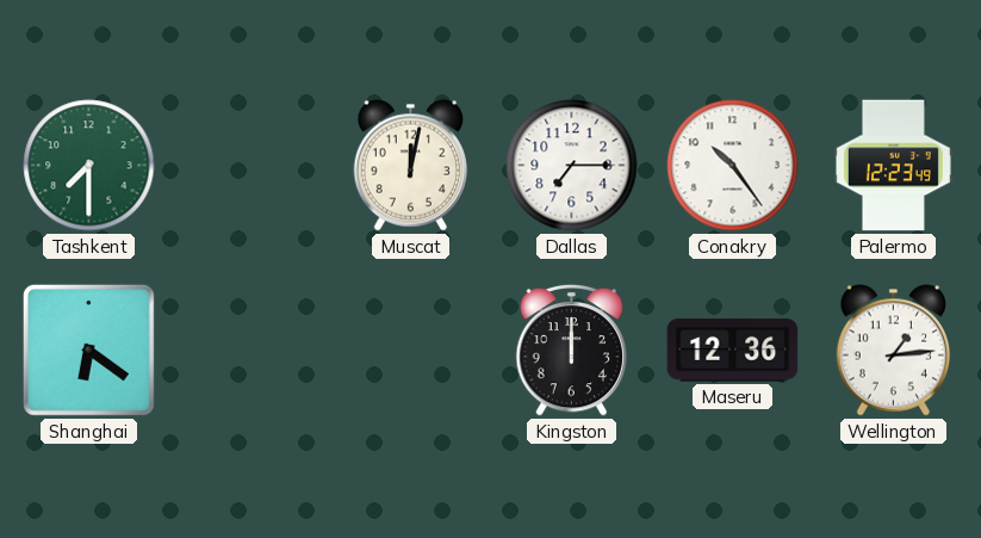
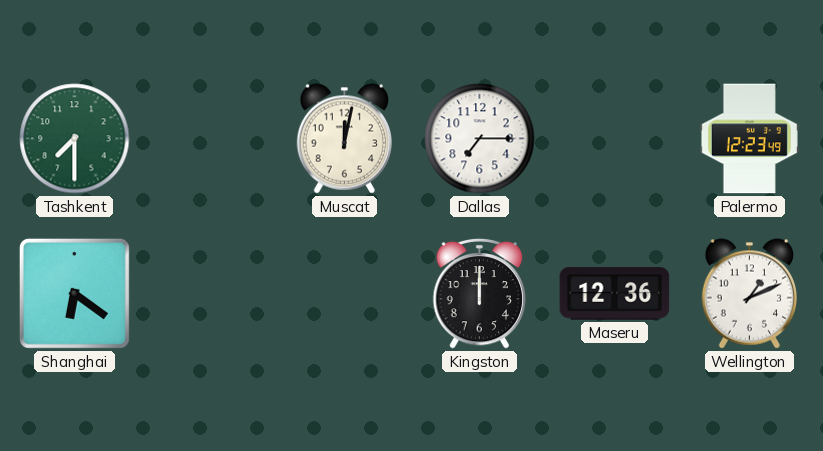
Conakry: 10:24 -> none (733, 166)
Wellington: 1:14 -> 1:11 (749, 294)
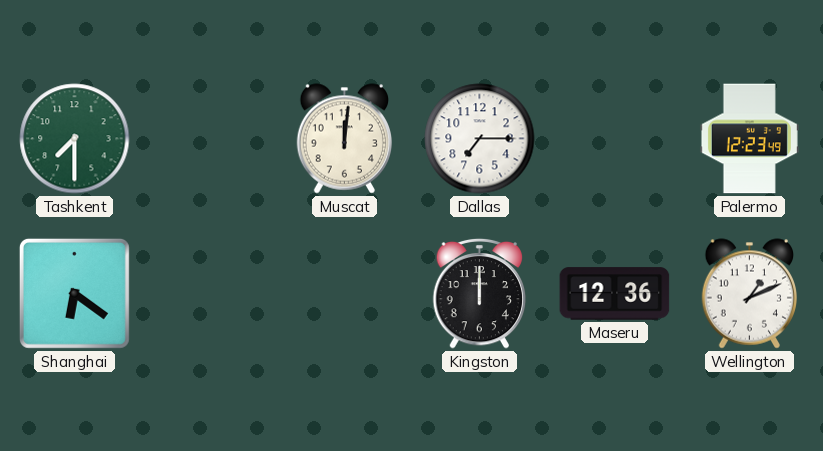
Muscat: 12:02 -> 12:01 (344, 139)
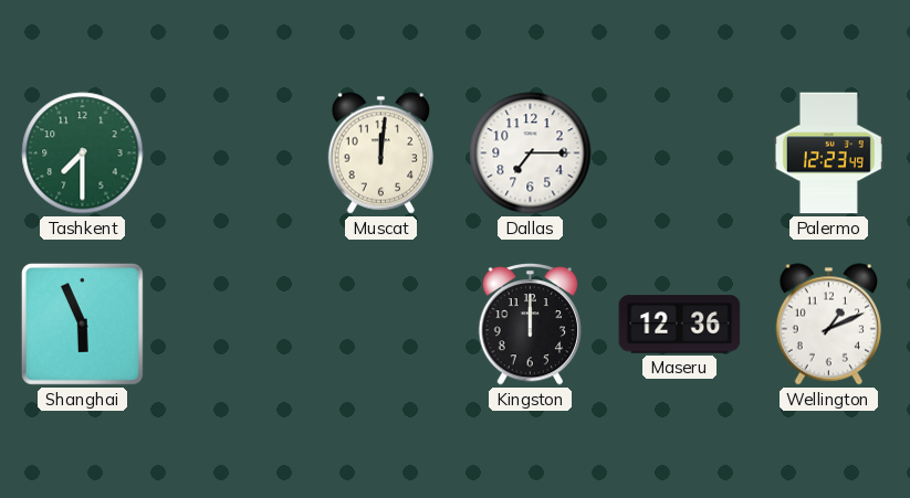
Shanghai: 6:21 -> 5:56 (82, 324)
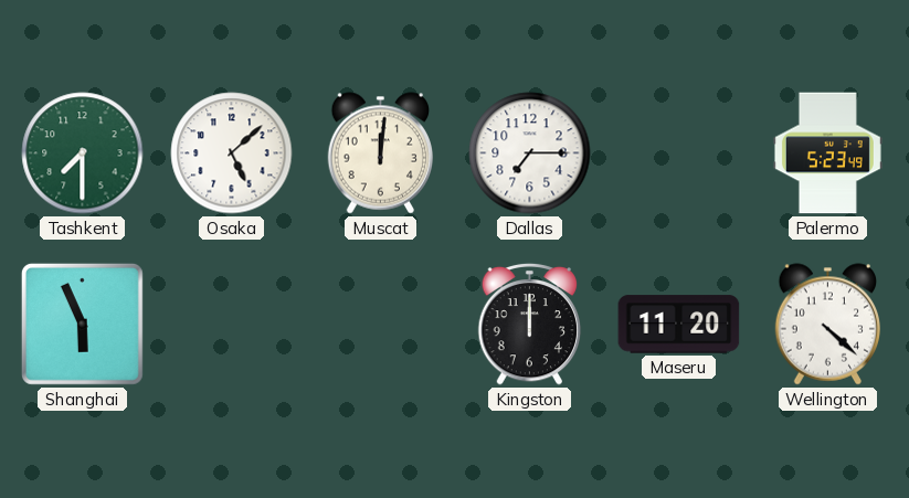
Osaka: none -> 5:08 (232, 153)
Palermo: 12:23 -> 5:23 (827, 153)
Maseru: 12:36 -> 11:20 (679, 325)
Wellington: 1:11 -> 4:22 (827, 325)
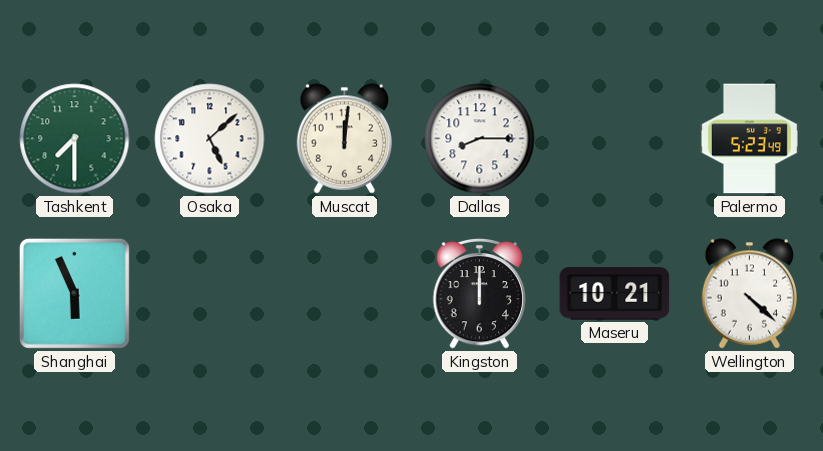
Dallas: 7:15 -> 8:15 (480, 139)
Maseru: 11:20 -> 10:21 (615, 294)
